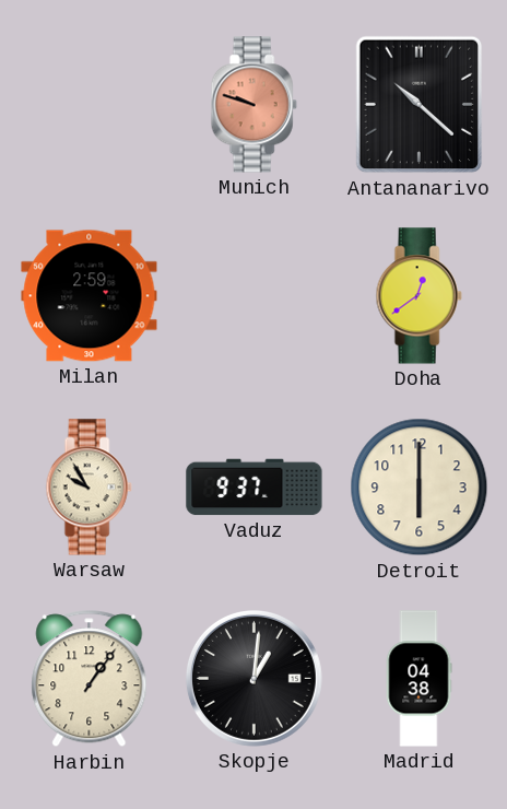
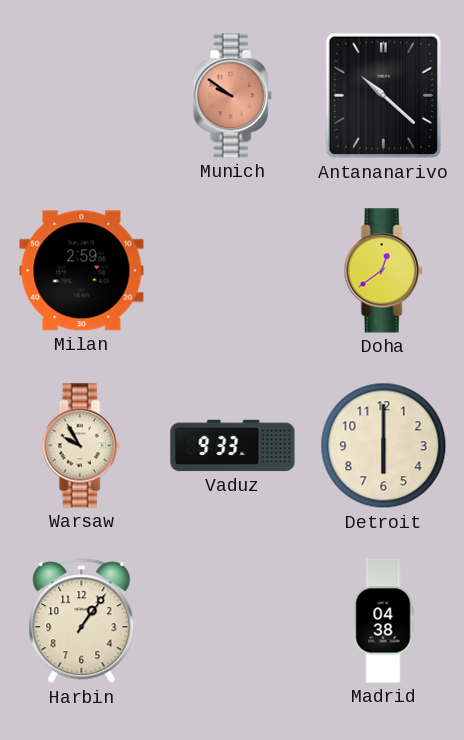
Munich: 9:48 -> 9:51 (232, 96)
Vaduz: 9:37 -> 9:33 (233, 446)
Skopje: 1:01 -> none (253, 678)
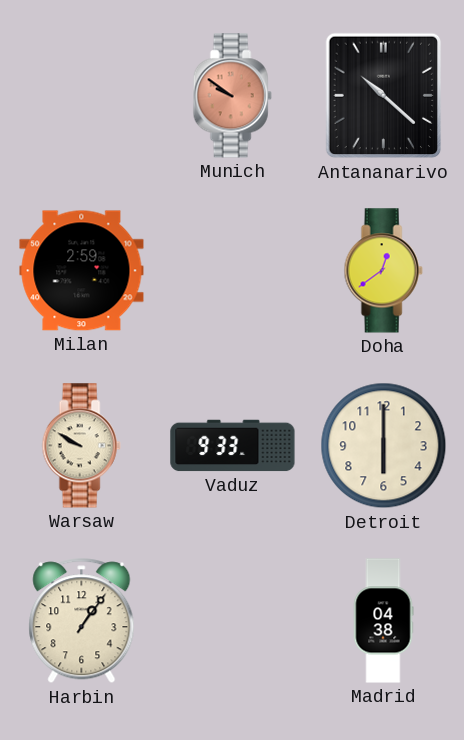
Warsaw: 9:55 -> 9:50 (81, 446)
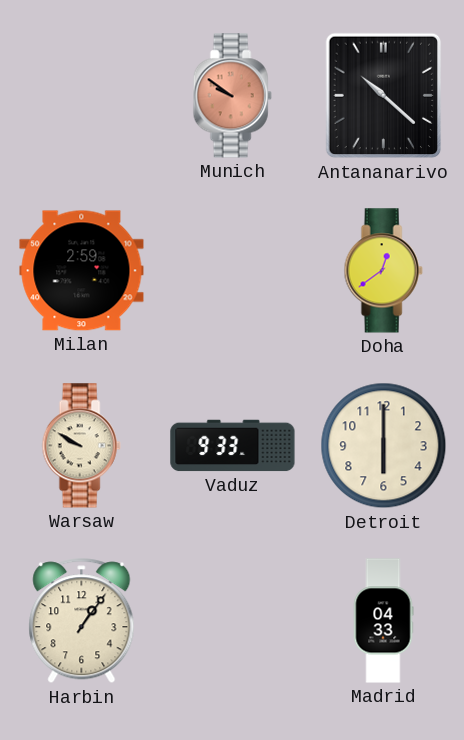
Madrid: 04:38 -> 04:33 (383, 621)
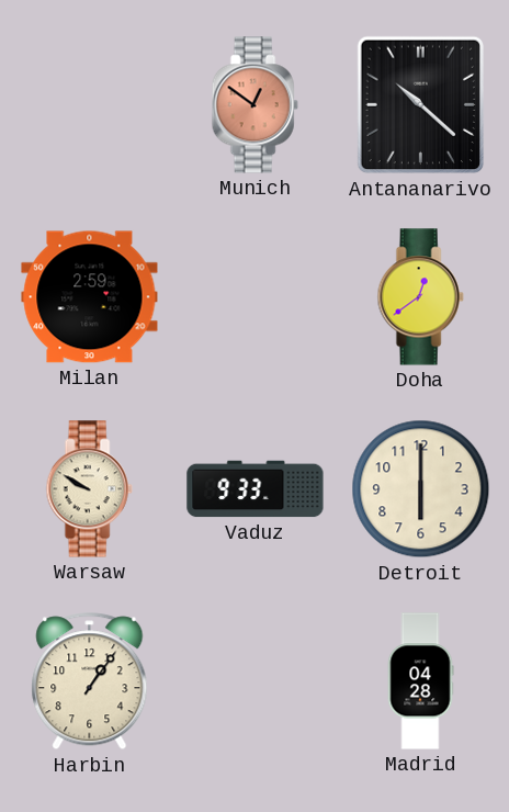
Munich: 9:51 -> 12:51 (255, 105)
Madrid: 04:33 -> 04:28 (420, 681)
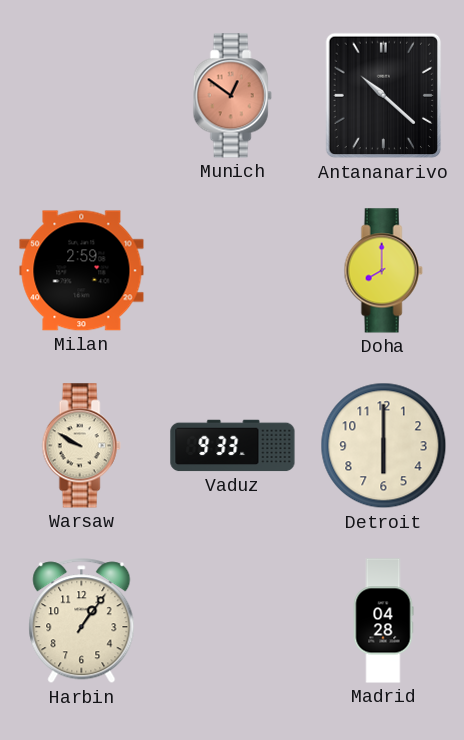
Doha: 12:39 -> 8:00 (383, 271)
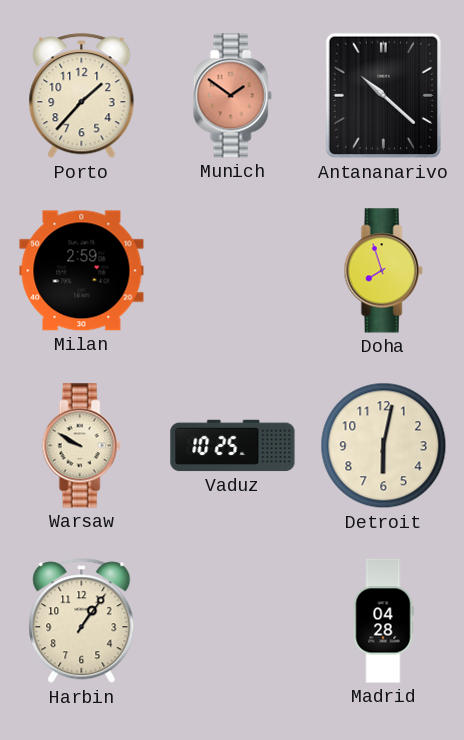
Porto: none -> 1:37 (82, 96)
Munich: 12:51 -> 1:51 (232, 96)
Doha: 8:00 -> 7:57 (383, 271)
Vaduz: 9:33 -> 10:25 (233, 446)
Detroit: 6:00 -> 6:02 (384, 446)
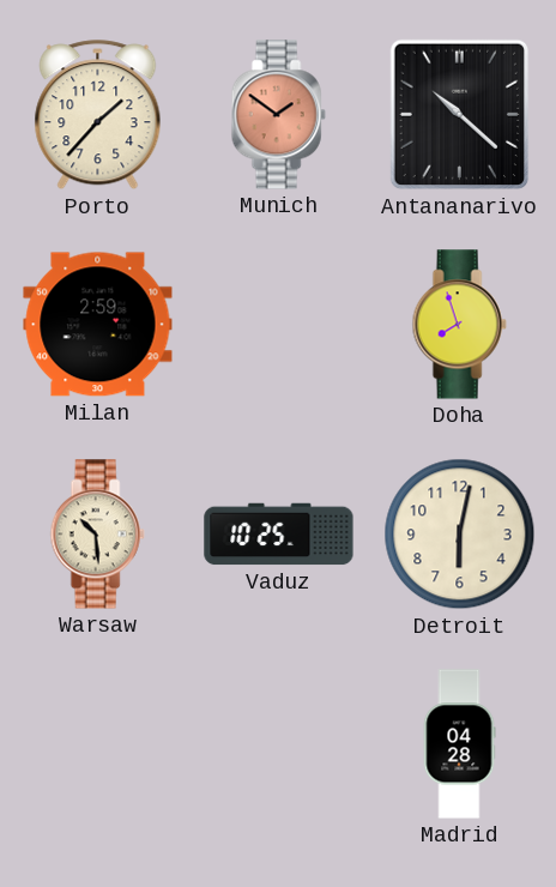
Warsaw: 9:50 -> 10:29 (97, 535)
Harbin: 1:06 -> none (82, 621)
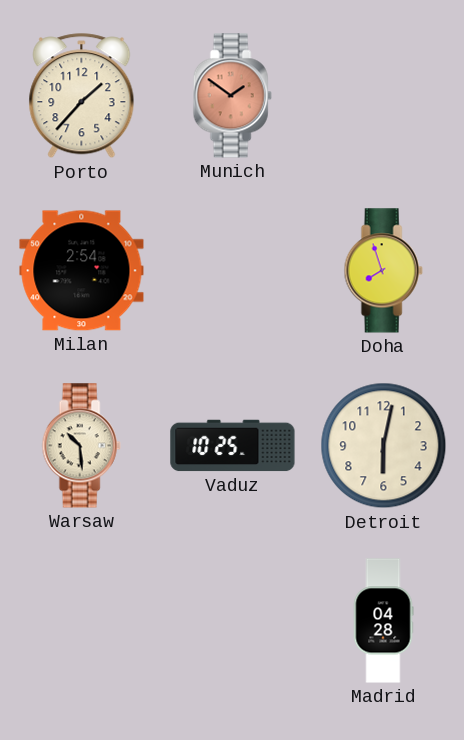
Antananarivo: 10:22 -> none (460, 115)
Milan: 2:59 -> 2:54 (82, 271)
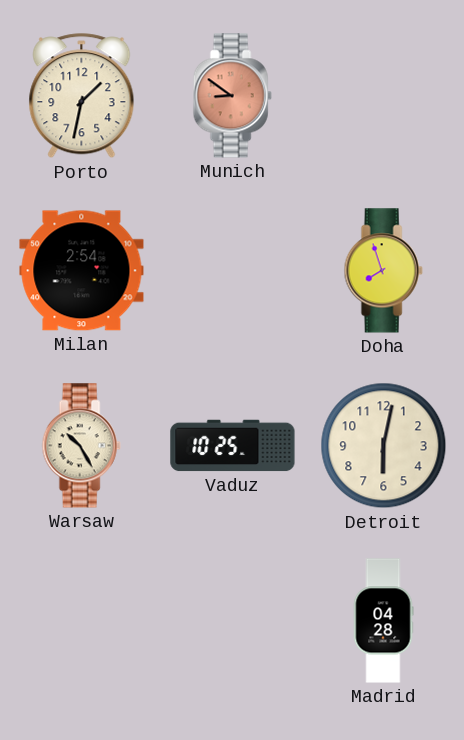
Porto: 1:37 -> 1:32 (82, 96)
Munich: 1:51 -> 8:51 (232, 96)
Warsaw: 10:29 -> 10:25 (81, 446)
